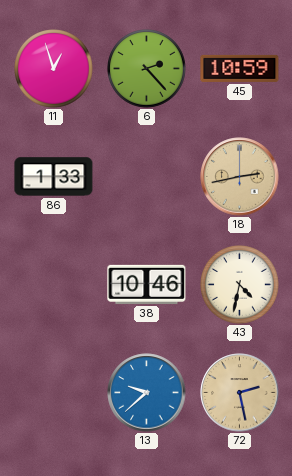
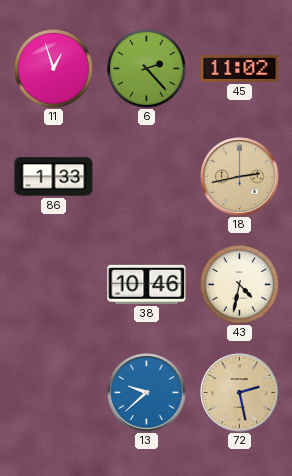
45: 10:59 -> 11:02 (240, 68)
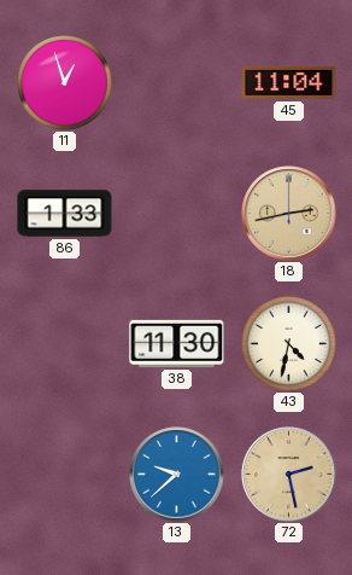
6: 2:23 -> none (147, 69)
45: 11:02 -> 11:04 (289, 82)
38: 10:46 -> 11:30 (177, 343)
